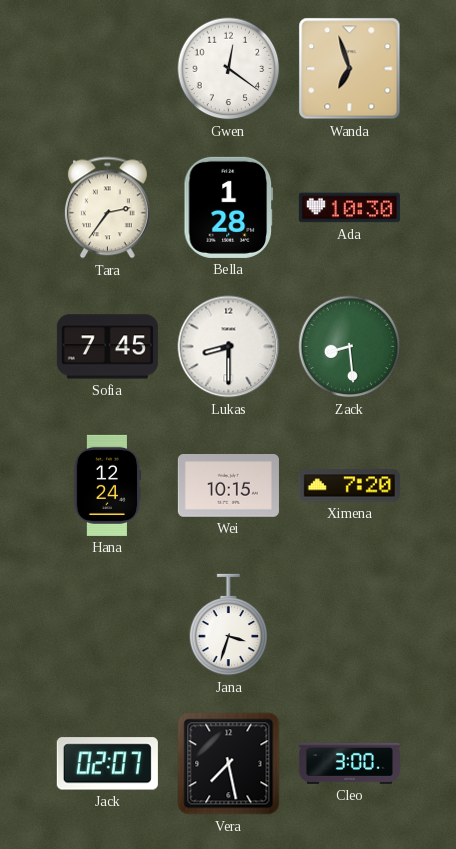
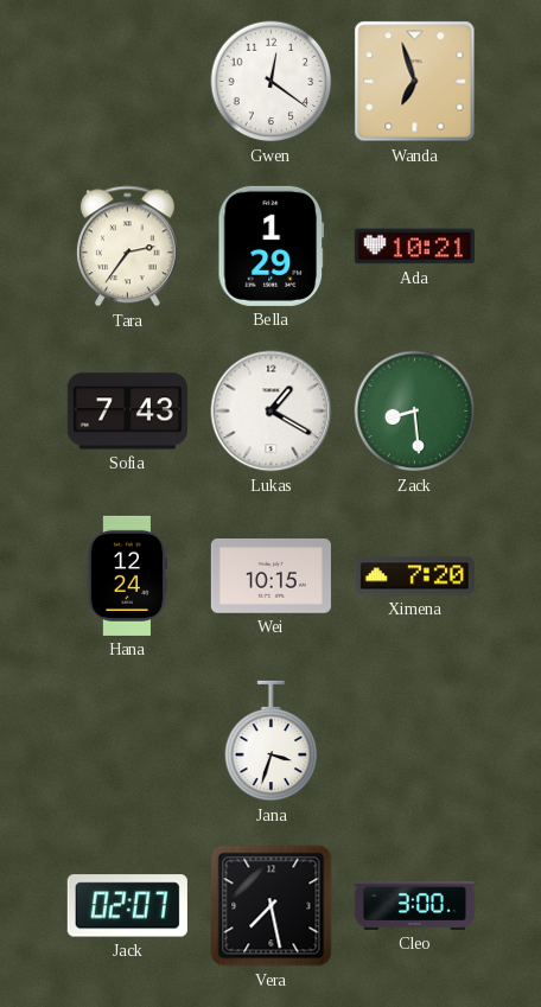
Bella: 1:28 -> 1:29 (270, 246)
Ada: 10:30 -> 10:21 (414, 247)
Sofia: 7:45 -> 7:43 (127, 412)
Lukas: 8:30 -> 1:20 (272, 412)
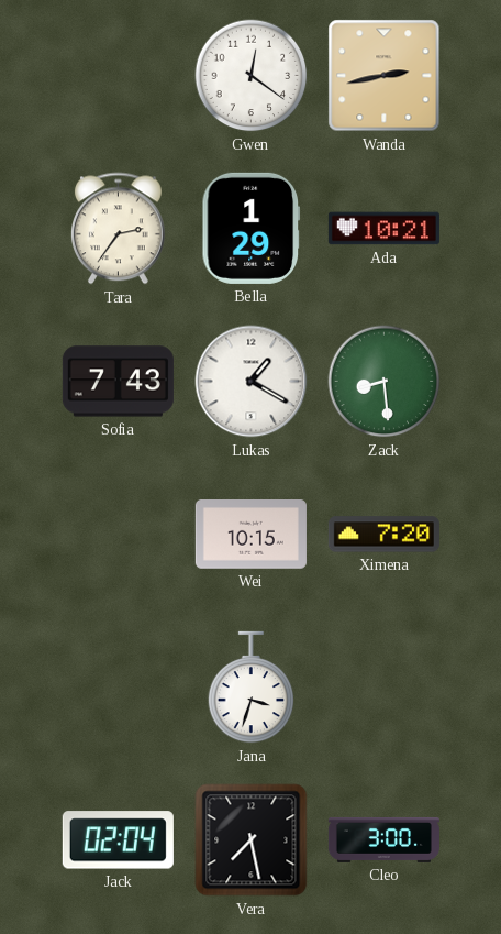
Wanda: 6:57 -> 2:43 (385, 76)
Hana: 12:24 -> none (127, 575)
Jack: 02:07 -> 02:04 (118, 840)
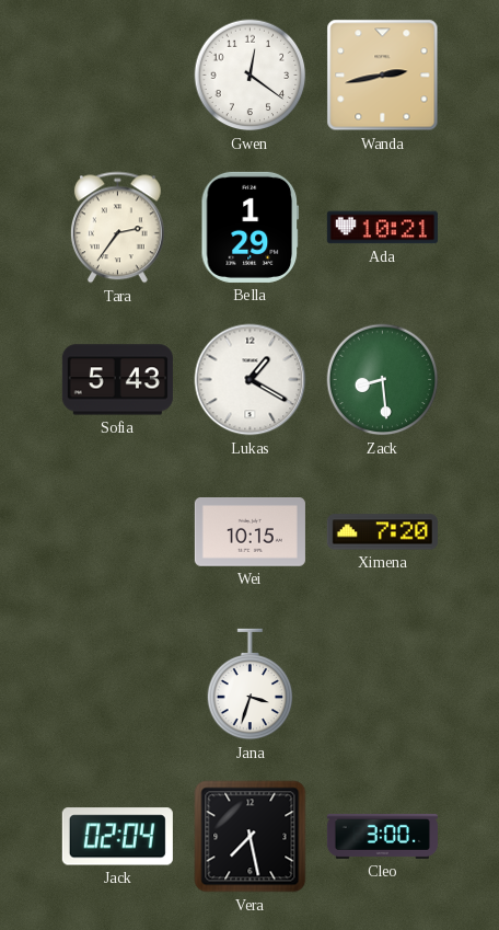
Sofia: 7:43 -> 5:43 (117, 380)
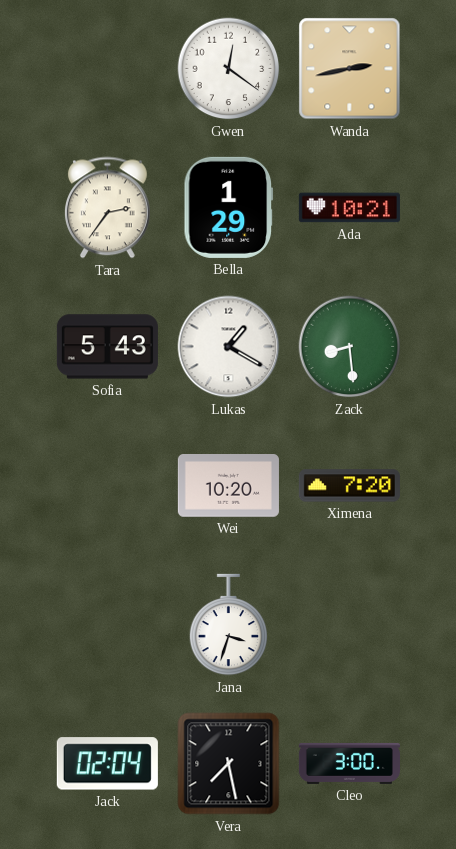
Wei: 10:15 -> 10:20 (228, 486)
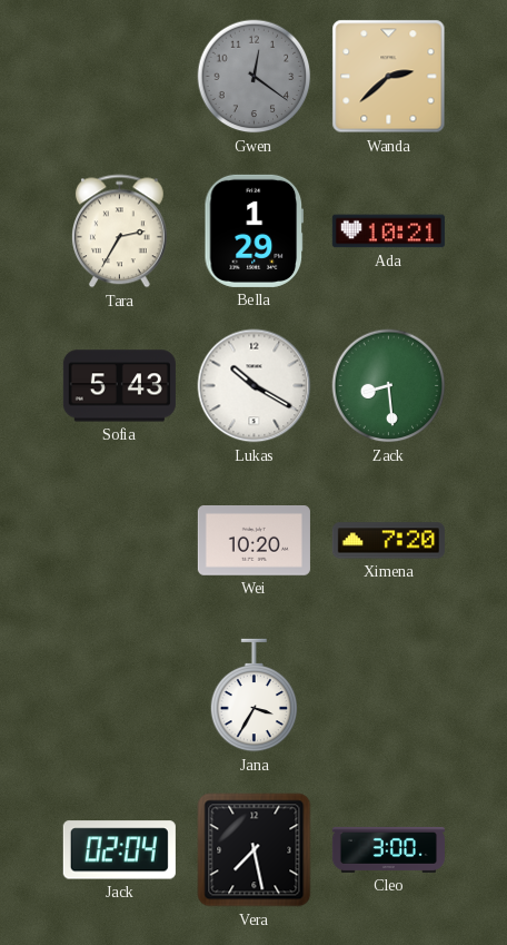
Gwen dial: white -> grey (255, 77)
Wanda: 2:43 -> 2:38 (389, 77)
Tara: 2:36 -> 2:35 (119, 232)
Lukas: 1:20 -> 10:20 (255, 386)
Jana: 3:33 -> 3:35 (255, 696)
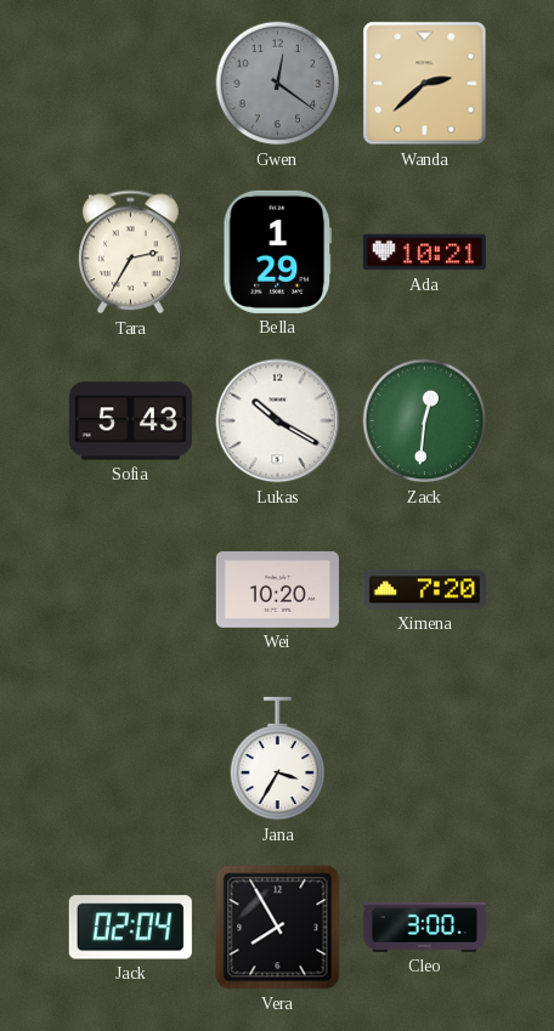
Zack: 8:29 -> 12:31 (425, 421)
Vera: 7:28 -> 7:55 (278, 928)
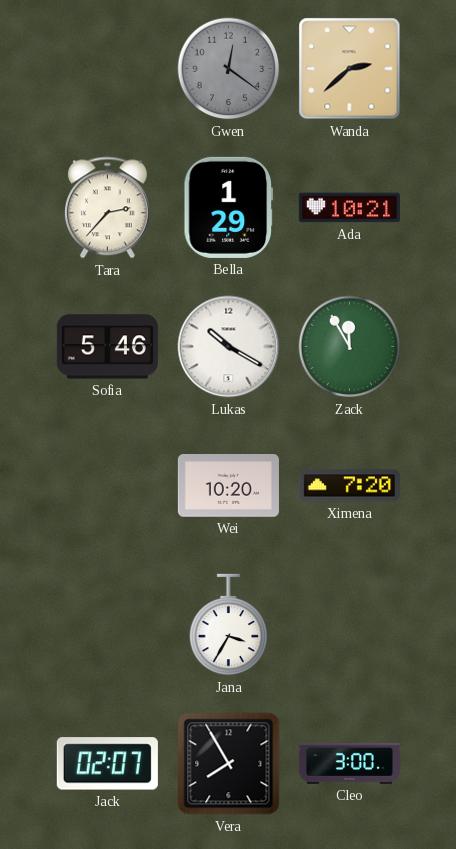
Tara: 2:35 -> 2:37 (107, 208)
Sofia: 5:43 -> 5:46 (107, 347)
Zack: 12:31 -> 11:55 (350, 347)
Jack: 02:04 -> 02:07 (107, 764)
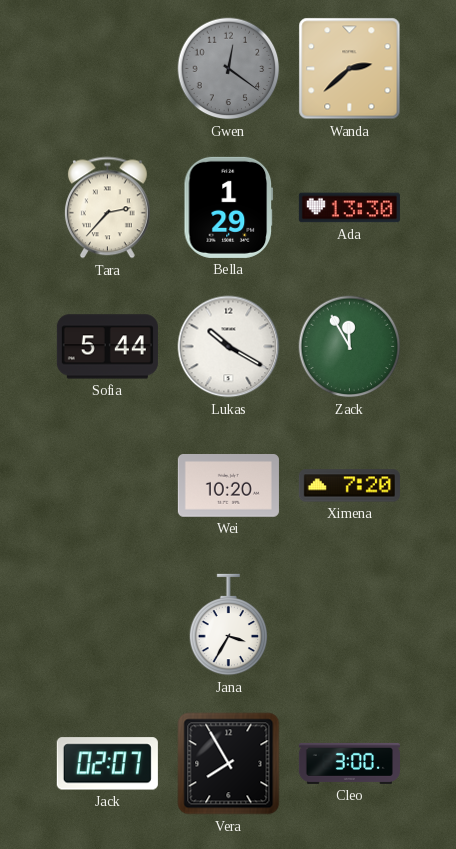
Ada: 10:21 -> 13:30 (349, 208)
Sofia: 5:46 -> 5:44 (107, 347)
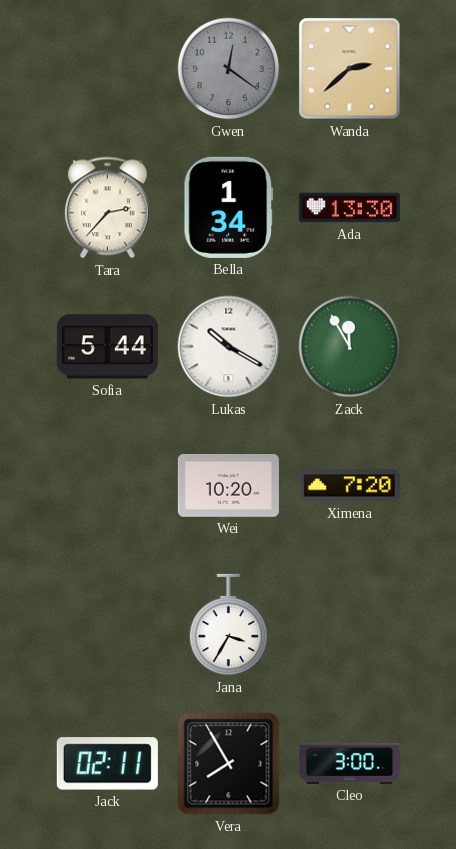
Bella: 1:29 -> 1:34 (228, 207)
Jack: 02:07 -> 02:11 (107, 764)
